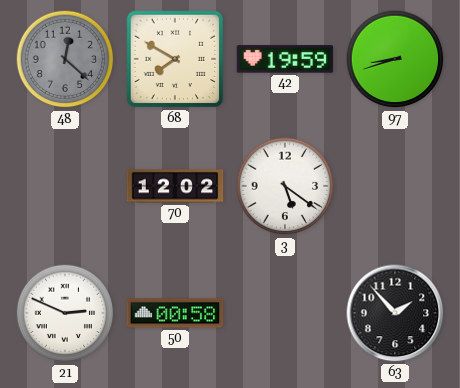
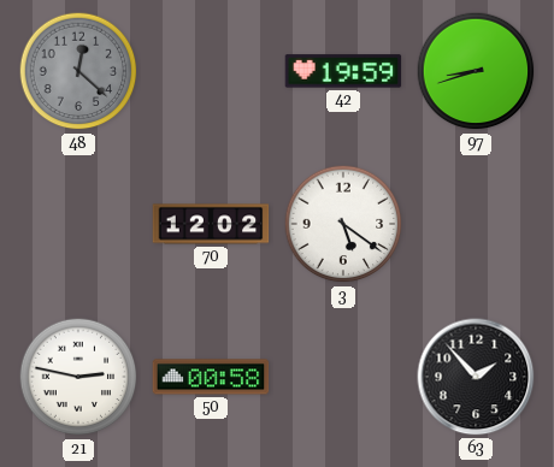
68: 7:50 -> none (175, 59)
21: 2:49 -> 2:47 (78, 377)
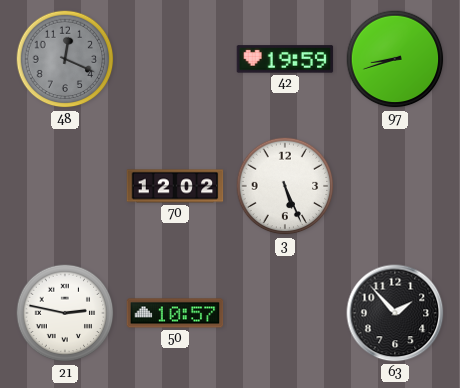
48: 12:22 -> 12:19 (65, 59)
3: 5:21 -> 5:26 (285, 186)
50: 00:58 -> 10:57 (175, 313)
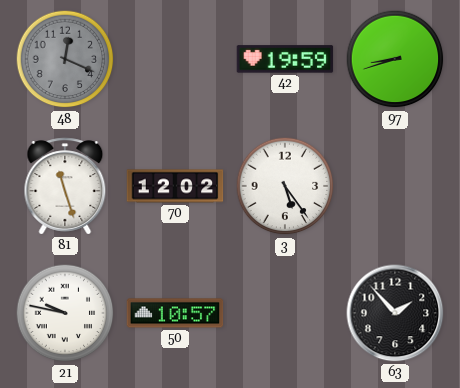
81: none -> 11:27 (65, 186)
3: 5:26 -> 5:24 (285, 186)
21: 2:47 -> 9:47 (65, 313)
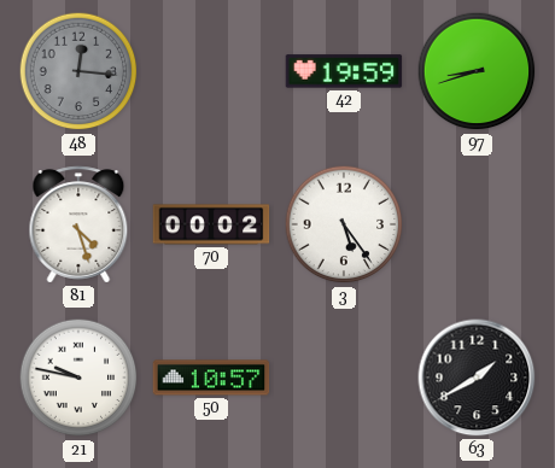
48: 12:19 -> 12:16 (78, 71)
81: 11:27 -> 4:27 (78, 224)
70: 12:02 -> 00:02 (211, 224)
63: 1:53 -> 1:40 (477, 378)
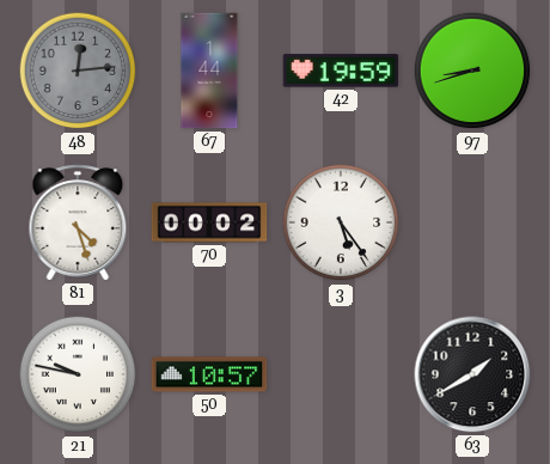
48: 12:16 -> 12:14 (78, 71)
67: none -> 1:44 (209, 71)
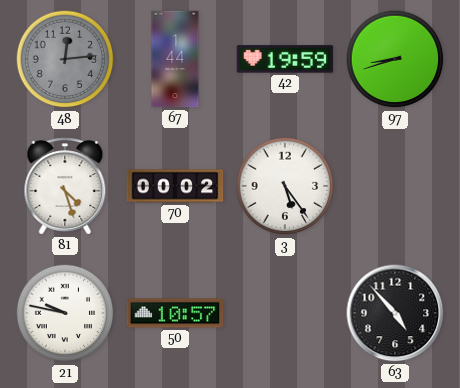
63: 1:40 -> 4:53 (395, 313)
